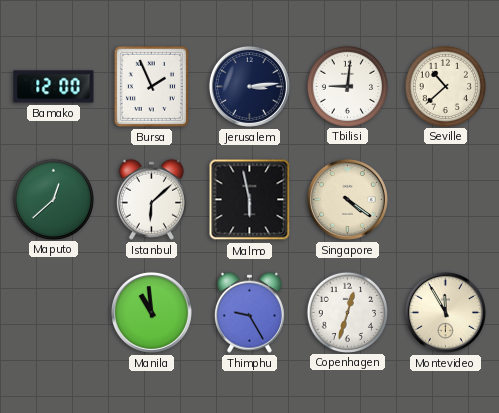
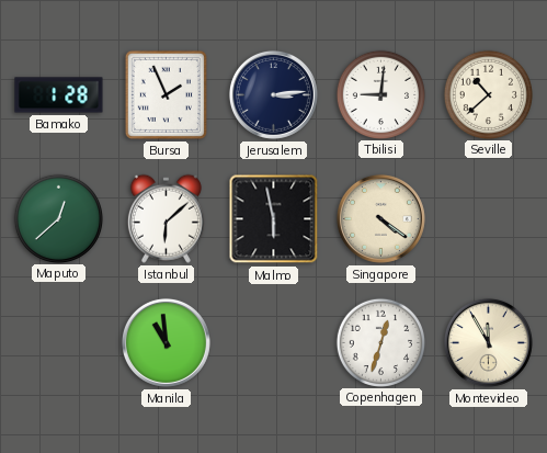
Bamako: 12:00 -> 1:28 (59, 95)
Thimphu: 9:25 -> none (249, 312)
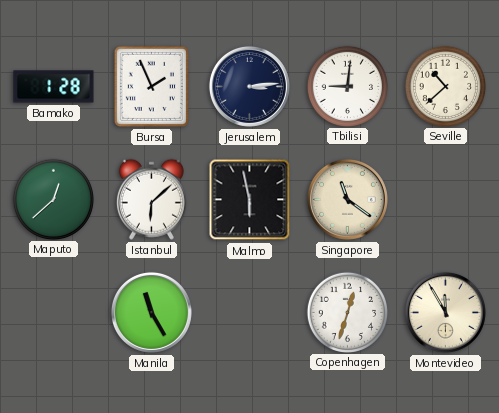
Singapore: 4:21 -> 11:21 (347, 199)
Manila: 10:59 -> 11:25 (151, 312)
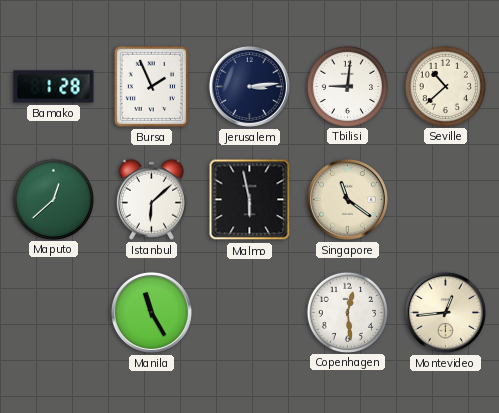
Copenhagen: 12:33 -> 12:29 (347, 312)
Montevideo: 11:55 -> 12:44 (445, 312)
